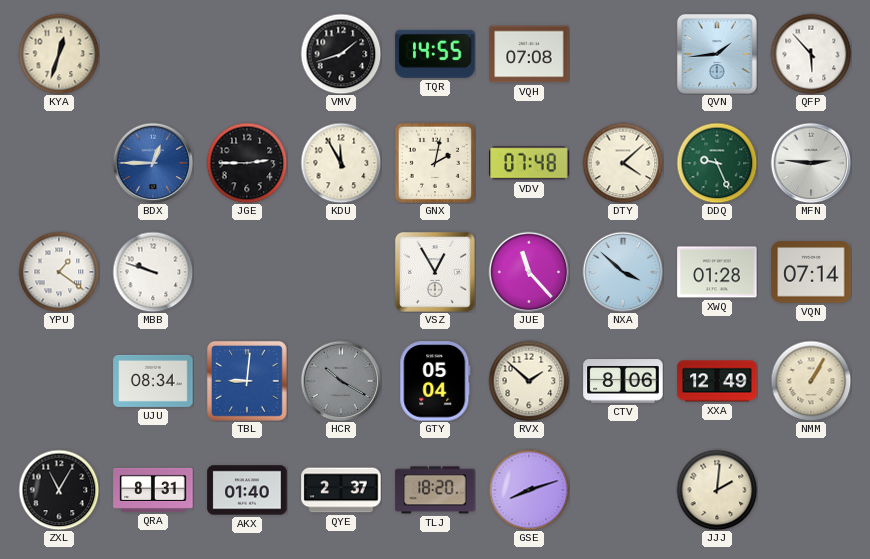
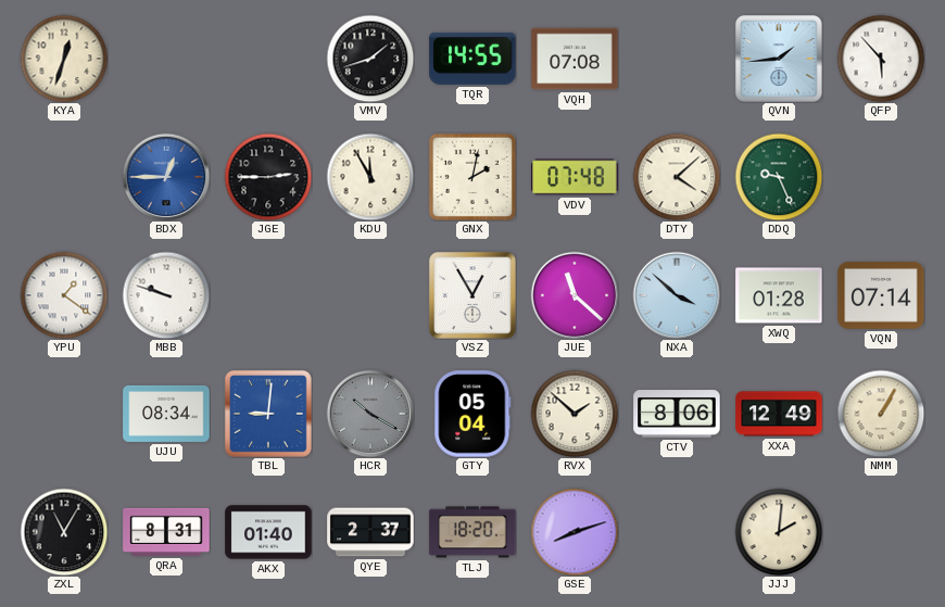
MFN: 2:46 -> none (811, 163)
JUE: 11:23 -> 11:22 (575, 295)
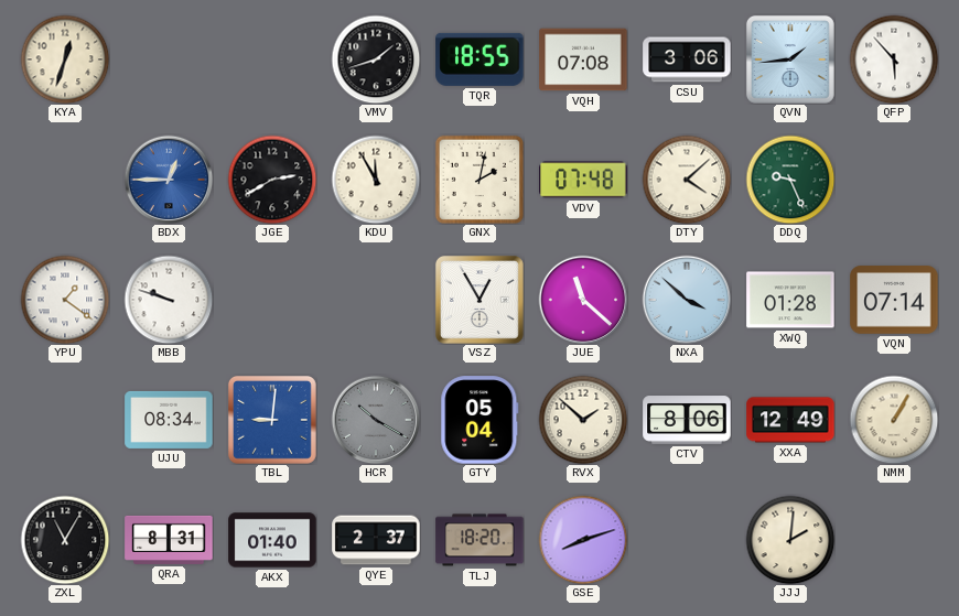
TQR: 14:55 -> 18:55 (479, 60)
CSU: none -> 3:06 (687, 60)
JGE: 2:45 -> 2:40 (272, 180)
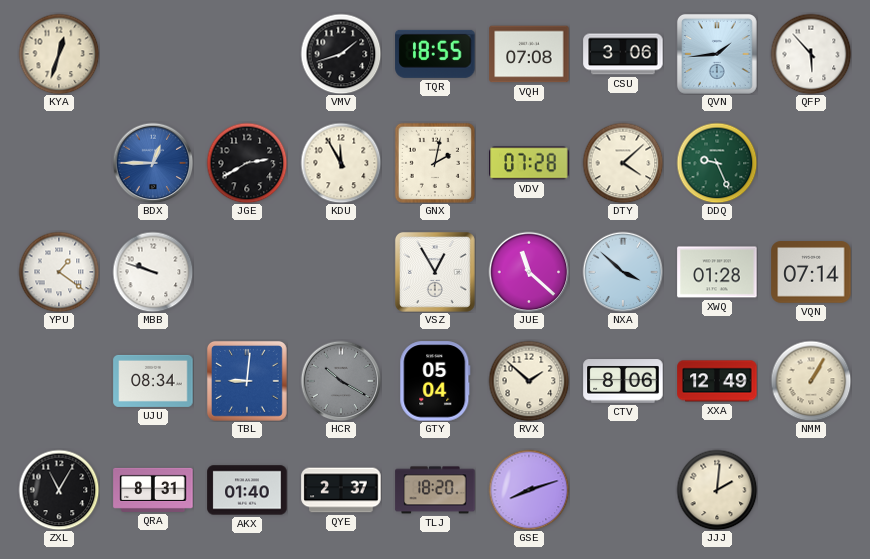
VDV: 07:48 -> 07:28 (529, 163)
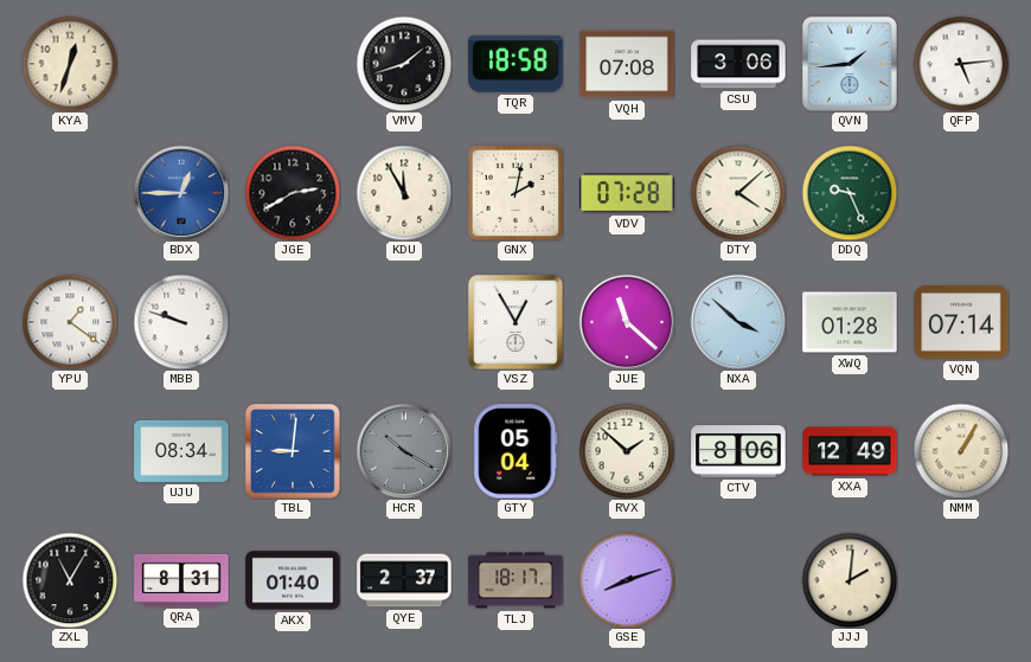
TQR: 18:55 -> 18:58 (515, 64)
QFP: 5:53 -> 5:14 (961, 64)
TLJ: 18:20 -> 18:17 (515, 580)
